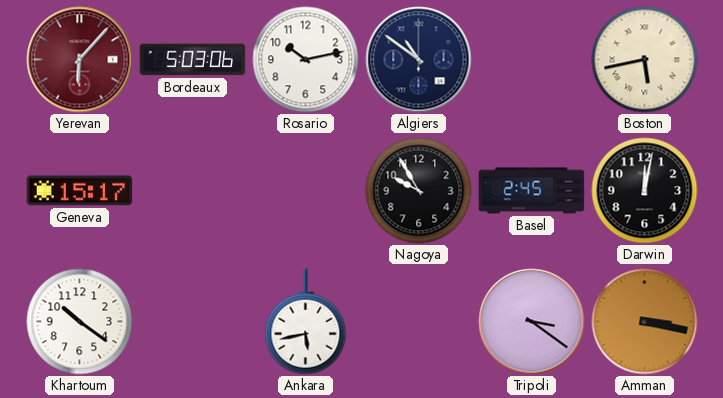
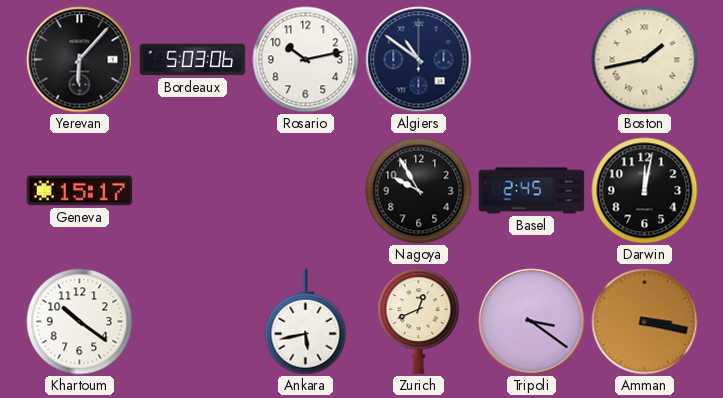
Yerevan dial: burgundy -> black (80, 60)
Boston: 5:43 -> 1:43 (645, 60)
Zurich: none -> 12:41 (419, 322)
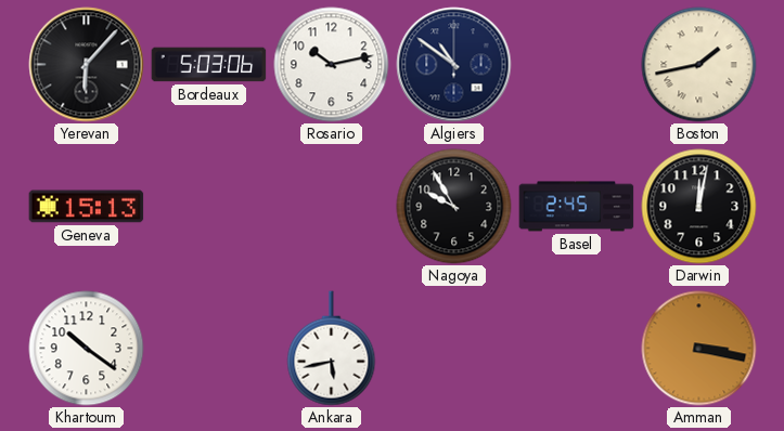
Geneva: 15:17 -> 15:13 (87, 207)
Zurich: 12:41 -> none (419, 322)
Tripoli: 3:21 -> none (532, 322)
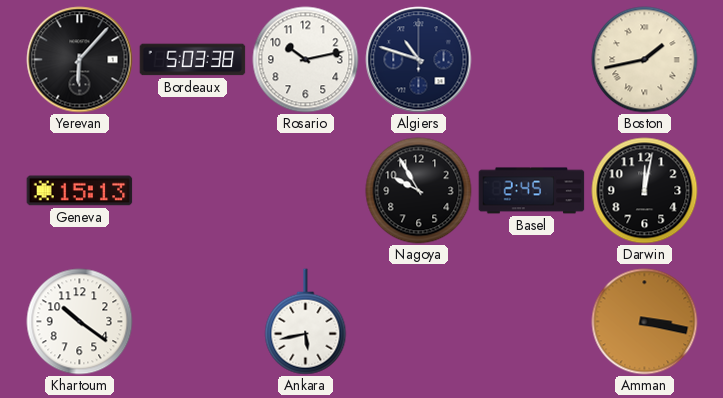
Bordeaux: 5:03:06 -> 5:03:38 (193, 60)
Algiers: 10:51 -> 10:48 (419, 60)
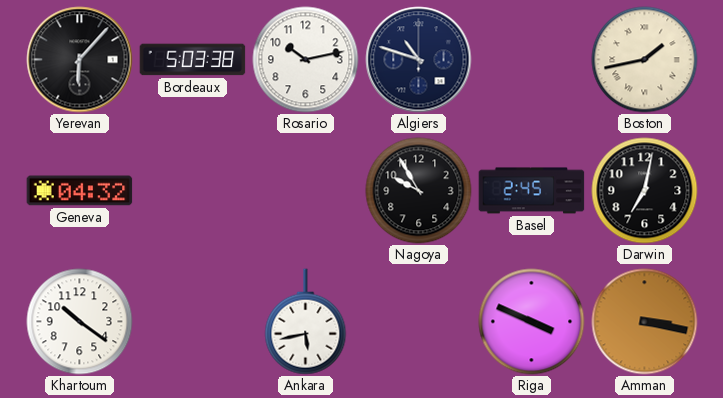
Geneva: 15:13 -> 04:32 (80, 191)
Darwin: 12:02 -> 7:02 (645, 191)
Riga: none -> 3:49 (532, 322)
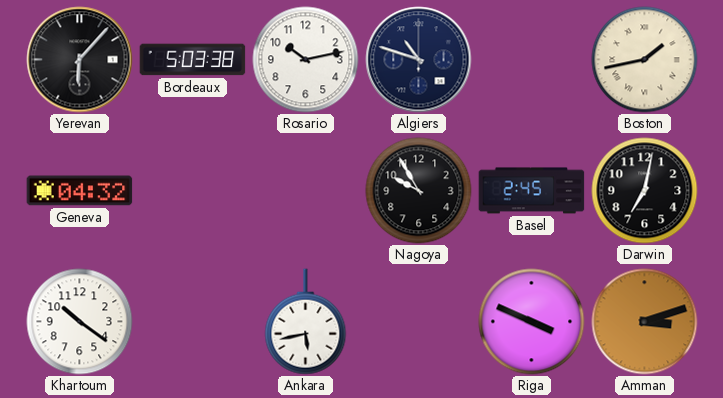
Amman: 3:17 -> 3:12 (645, 322)
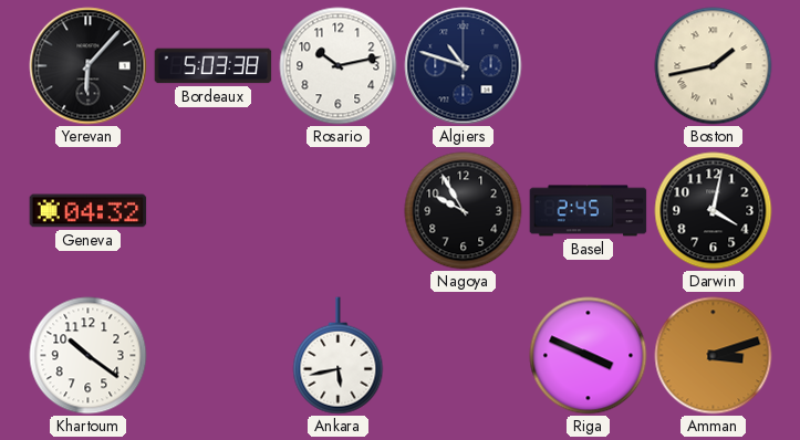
Darwin: 7:02 -> 4:02 (714, 211)
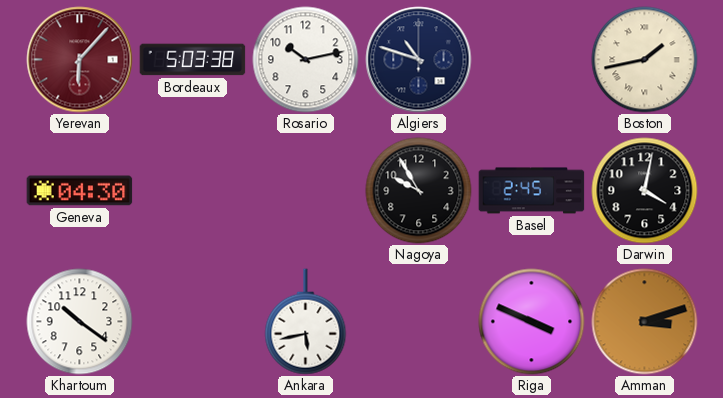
Yerevan dial: black -> burgundy (80, 60)
Geneva: 04:32 -> 04:30 (80, 191)
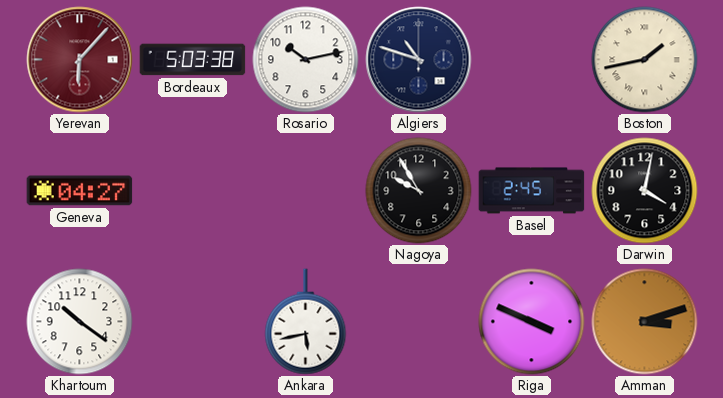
Geneva: 04:30 -> 04:27 (80, 191)
